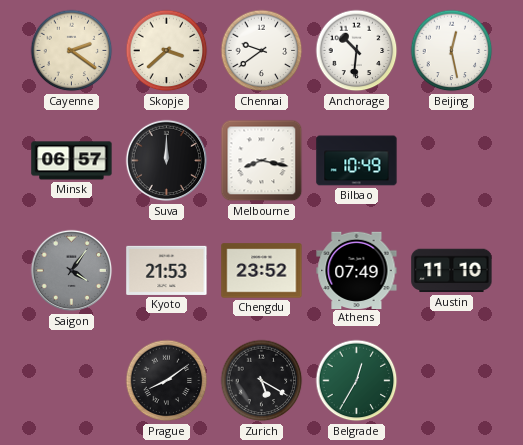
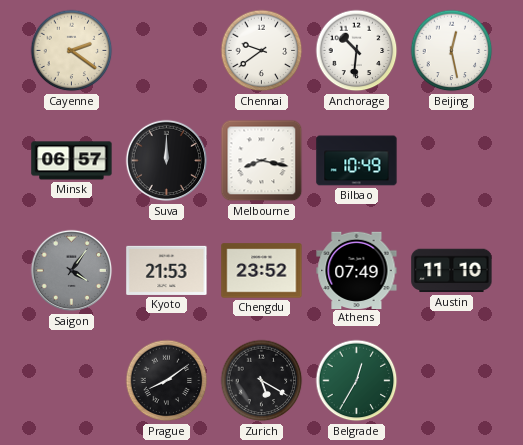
Skopje: 3:38 -> none (167, 51)
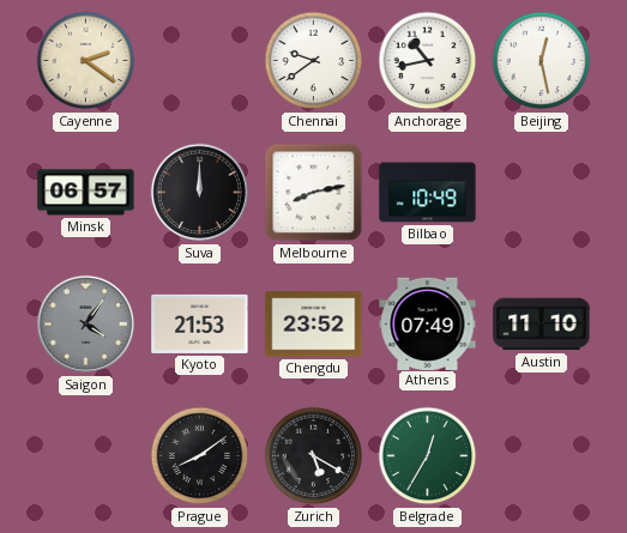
Anchorage: 10:31 -> 10:43 (428, 61)
Melbourne: 8:17 -> 8:13 (314, 193)
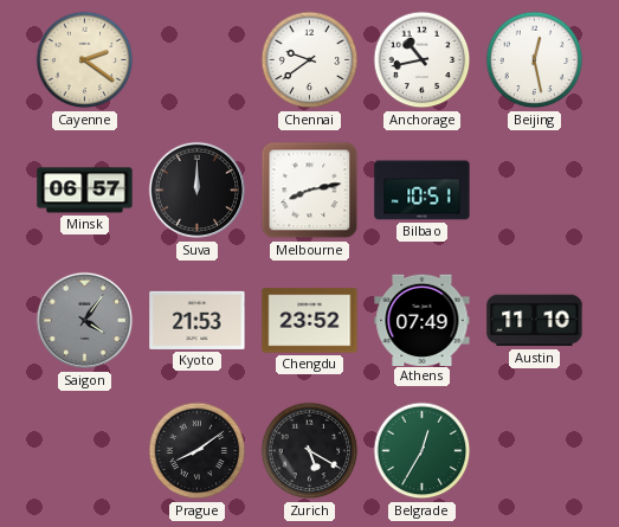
Bilbao: 10:49 -> 10:51 (423, 191)
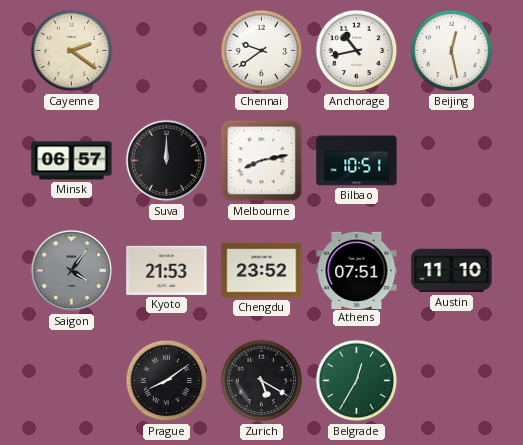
Athens: 07:49 -> 07:51 (357, 270)
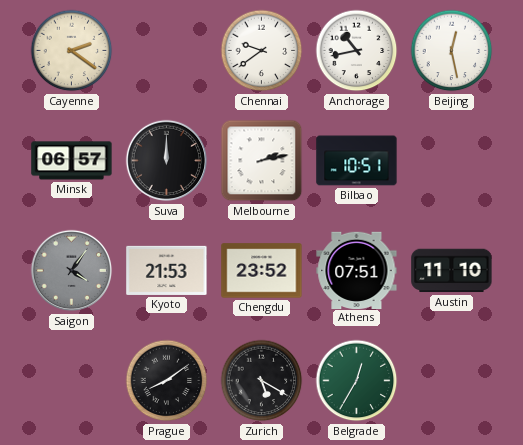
Melbourne: 8:13 -> 2:13 (262, 161)
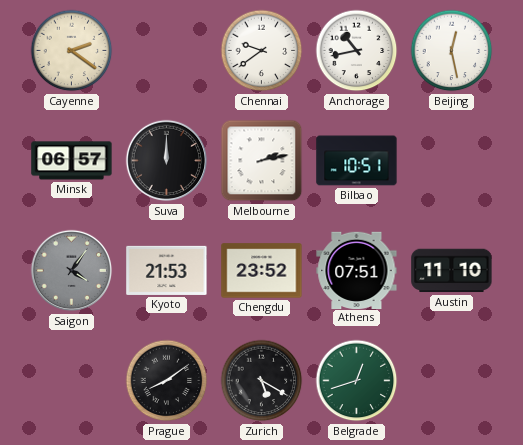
Belgrade: 12:35 -> 12:42 (357, 381)
